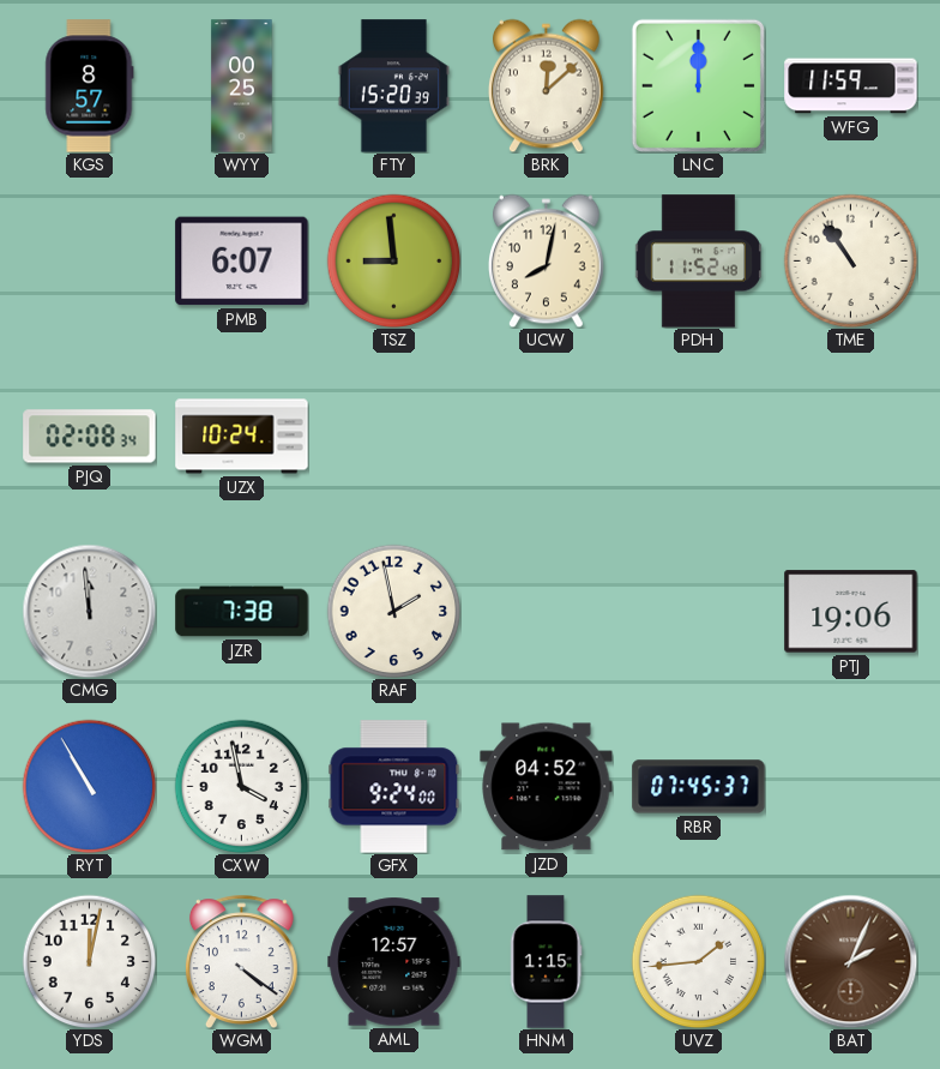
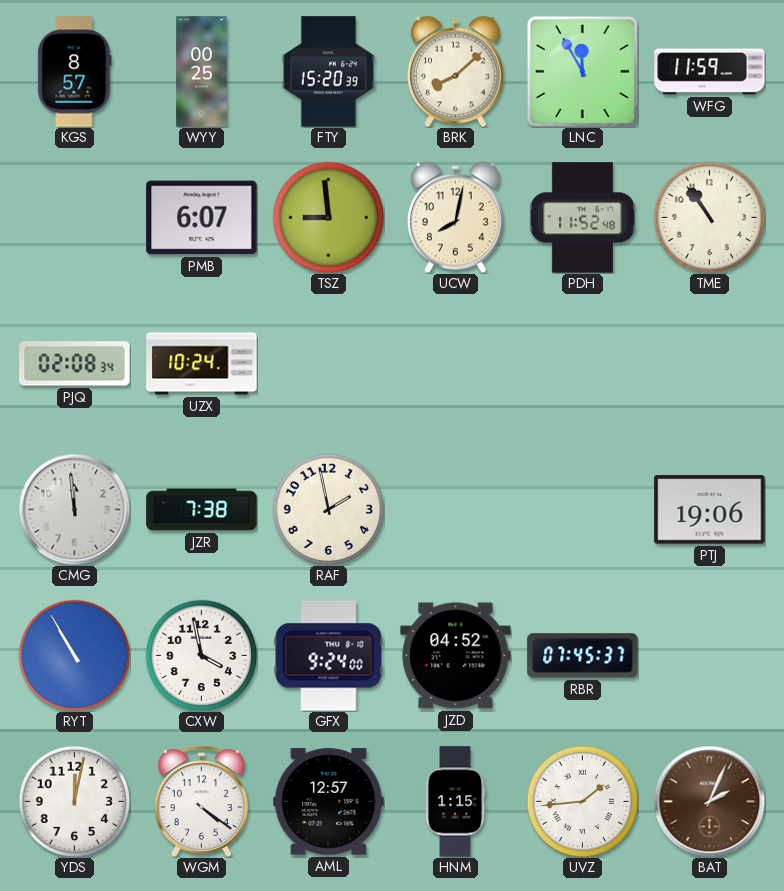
BRK: 12:08 -> 8:08 (455, 71)
LNC: 12:00 -> 11:55 (582, 71)
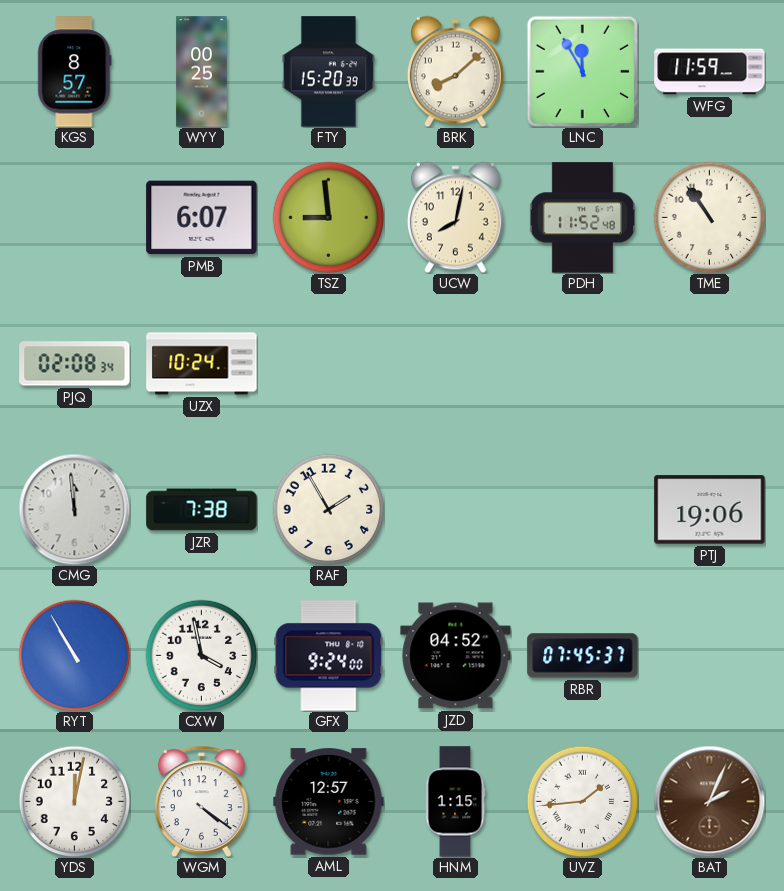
RAF: 1:58 -> 1:55 (328, 509)
